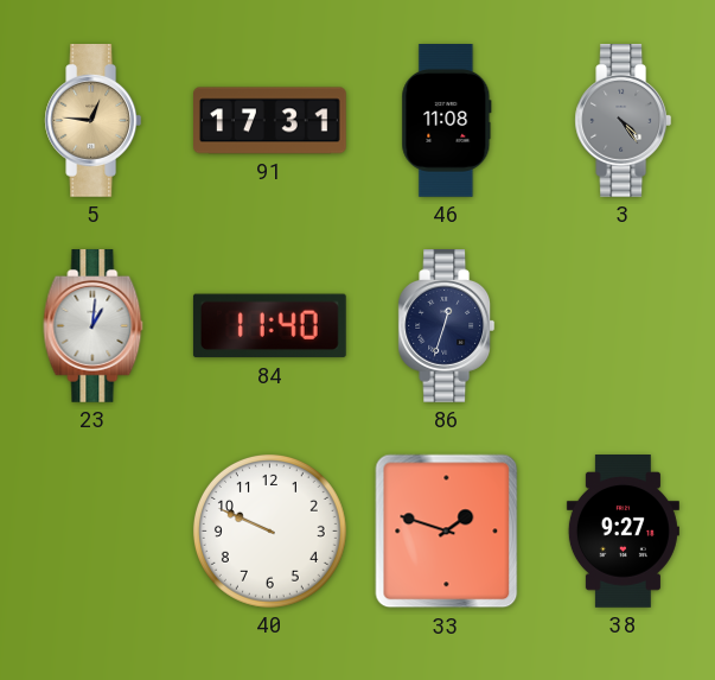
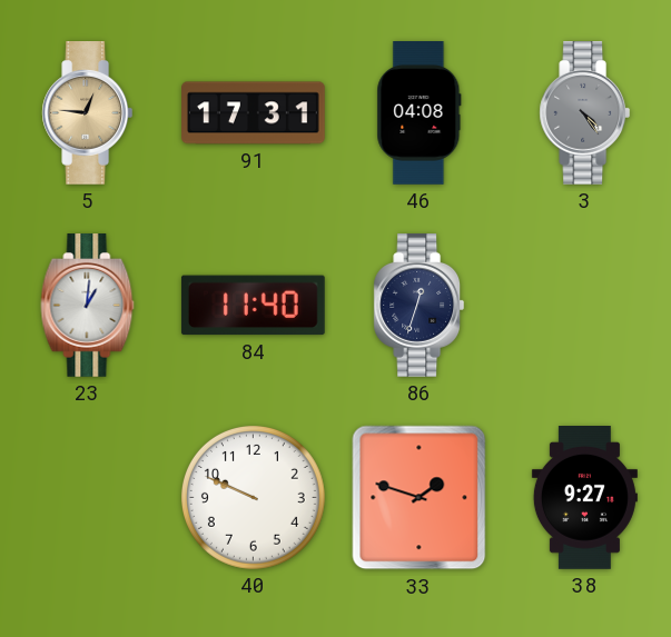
46: 11:08 -> 04:08 (420, 113)
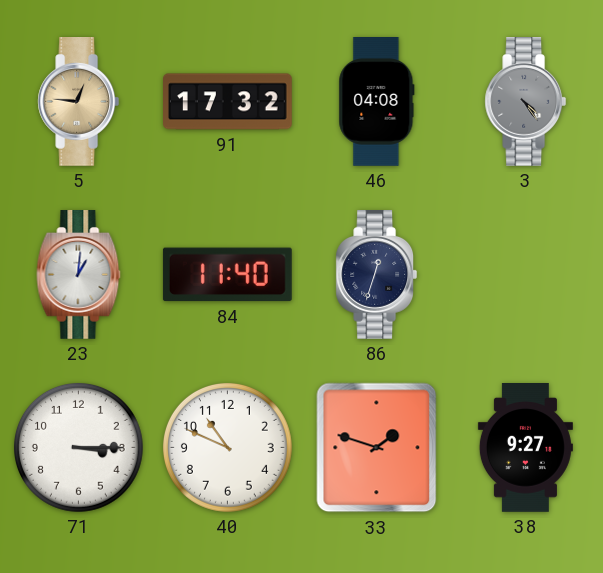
91: 17:31 -> 17:32 (228, 102)
71: none -> 3:15 (78, 447)
40: 9:49 -> 10:49 (227, 447)
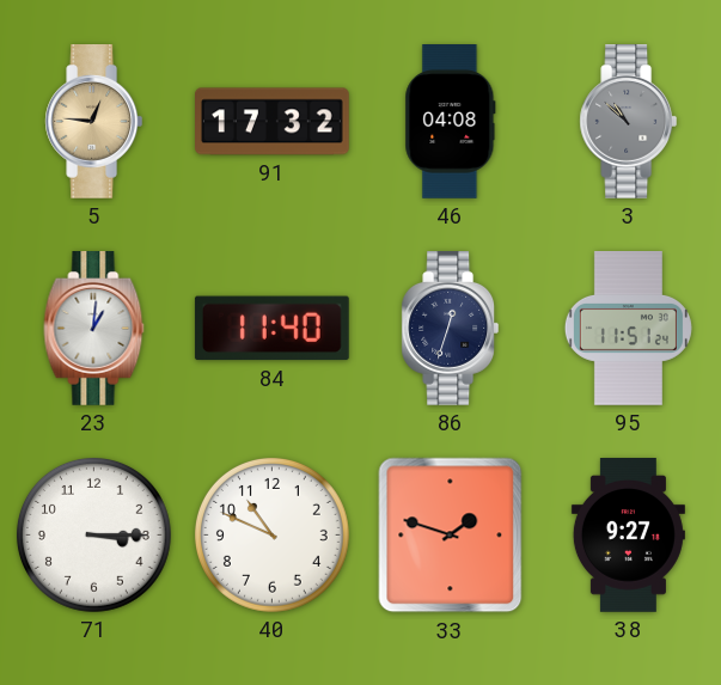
3: 4:24 -> 10:52 (629, 122)
95: none -> 11:51 (628, 329)
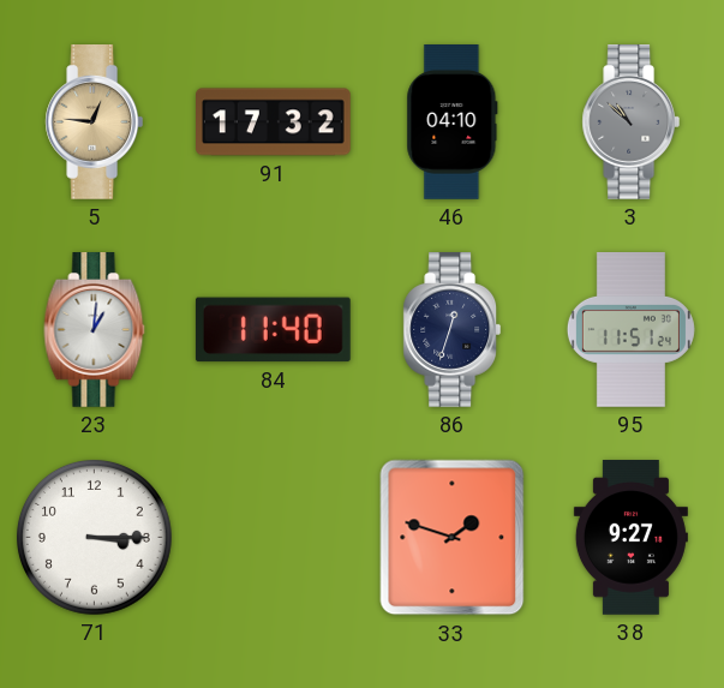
46: 04:08 -> 04:10 (453, 122)
40: 10:49 -> none (271, 534)
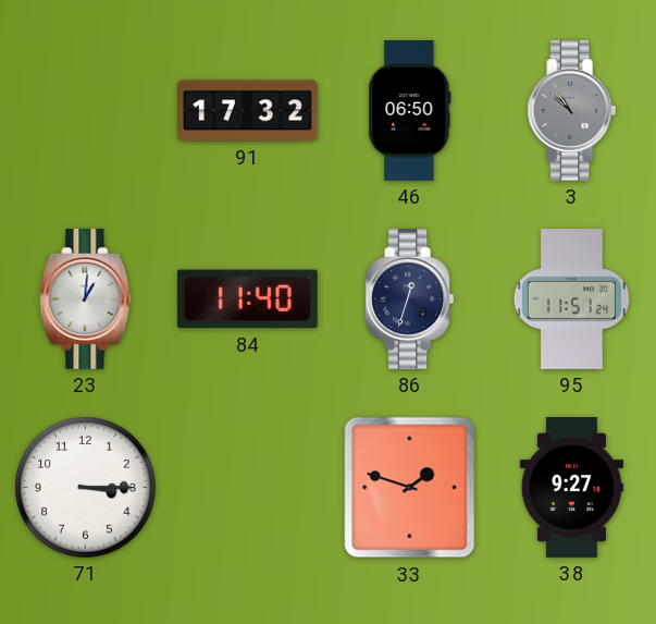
5: 12:46 -> none (95, 122)
46: 04:10 -> 06:50 (410, 111)
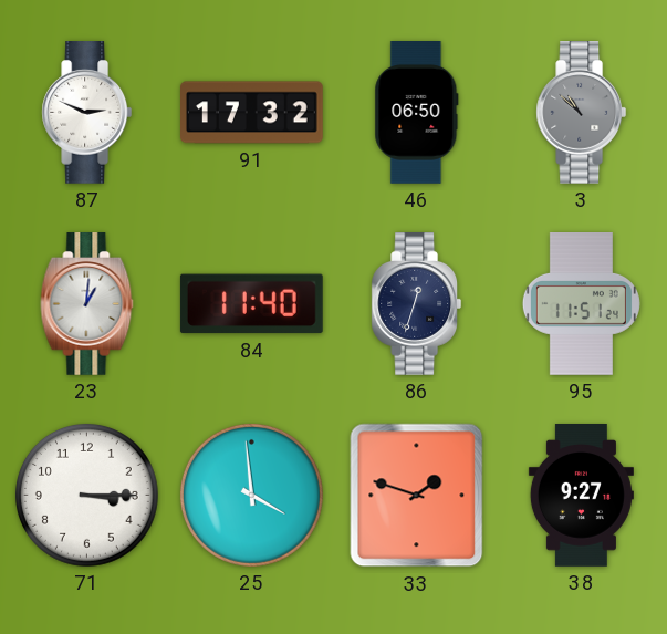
87: none -> 2:49 (87, 113)
25: none -> 3:59 (251, 495)
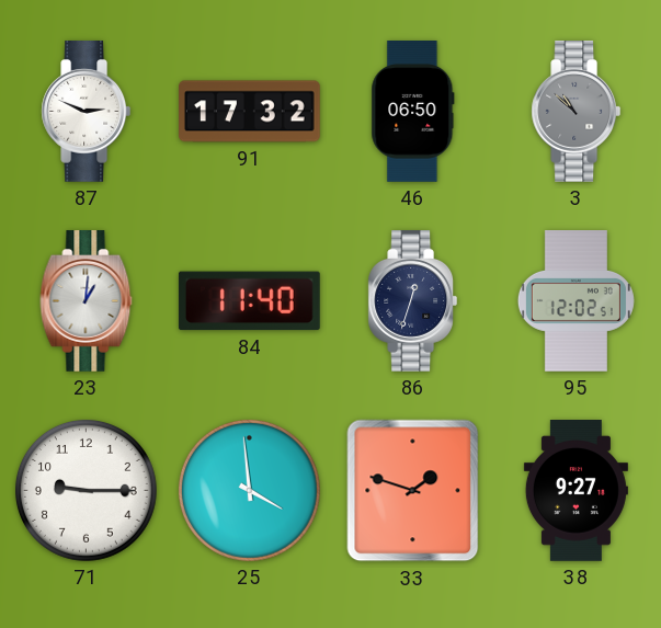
95: 11:51 -> 12:02 (575, 301)
71: 3:15 -> 9:15 (86, 490)
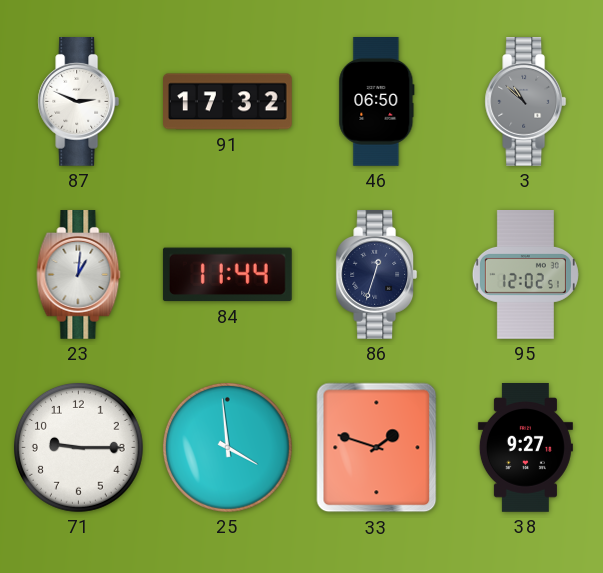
84: 11:40 -> 11:44 (227, 275)
